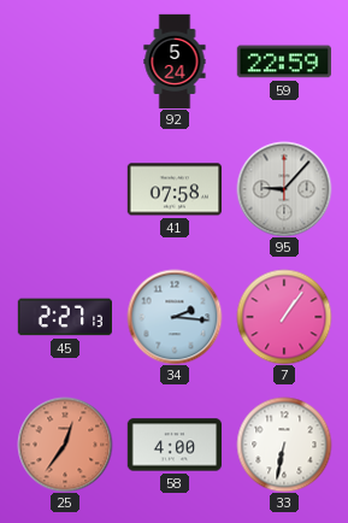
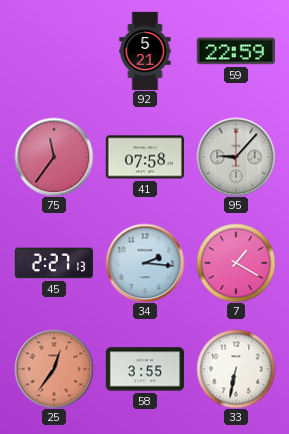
92: 5:24 -> 5:21 (145, 51)
75: none -> 11:36 (54, 157)
7: 1:06 -> 1:20 (236, 263)
58: 4:00 -> 3:55 (144, 369)
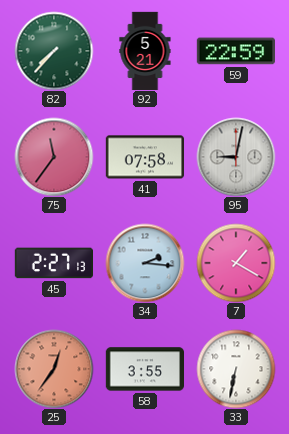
82: none -> 7:37 (54, 51)
95: 9:07 -> 9:02 (236, 157)
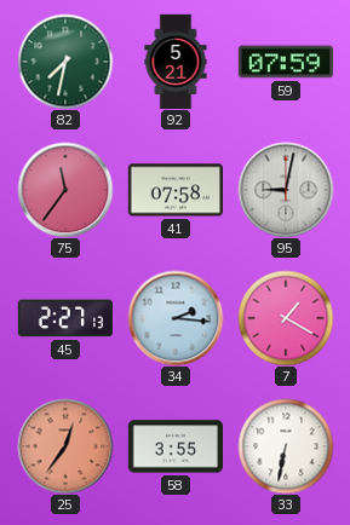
82: 7:37 -> 7:32 (65, 62)
59: 22:59 -> 07:59 (285, 62)
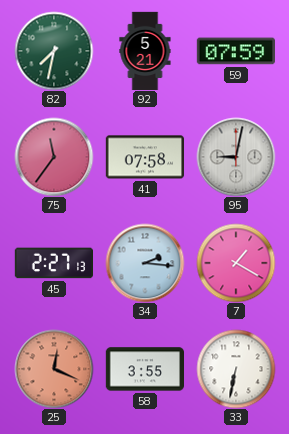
25: 12:36 -> 12:19 (54, 369)
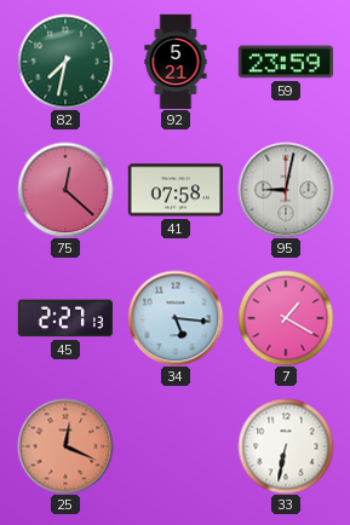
59: 07:59 -> 23:59 (285, 62)
75: 11:36 -> 12:22 (65, 190)
34: 2:16 -> 5:16 (176, 318)
58: 3:55 -> none (144, 369)
